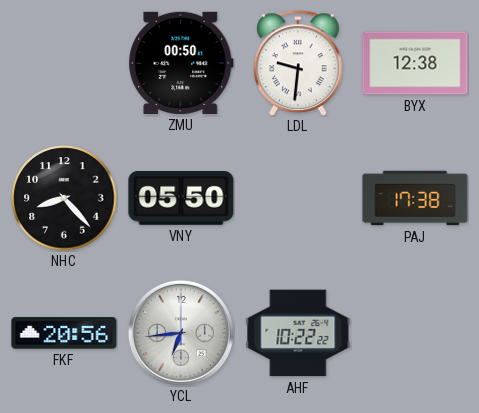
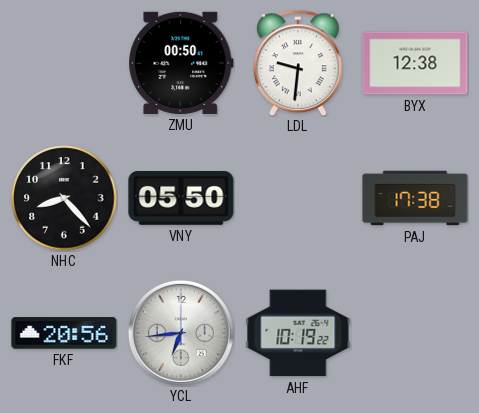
AHF: 10:22 -> 10:19 (298, 333)
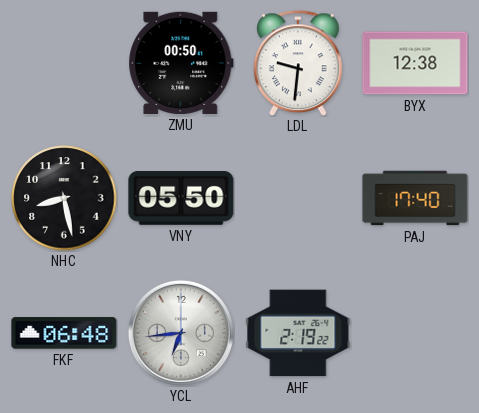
NHC: 8:23 -> 8:28 (64, 198)
PAJ: 17:38 -> 17:40 (415, 198)
FKF: 20:56 -> 06:48 (64, 333)
AHF: 10:19 -> 2:19 (298, 333)
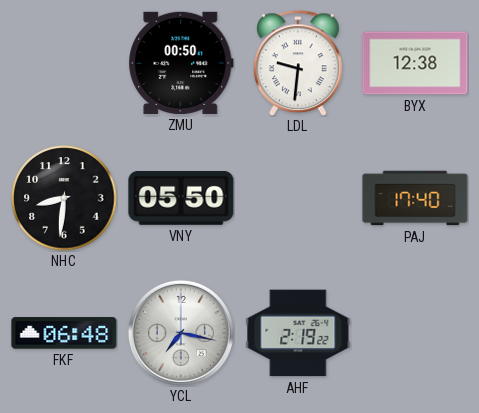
NHC: 8:28 -> 8:31 (64, 198)
YCL: 6:44 -> 7:17 (181, 333)
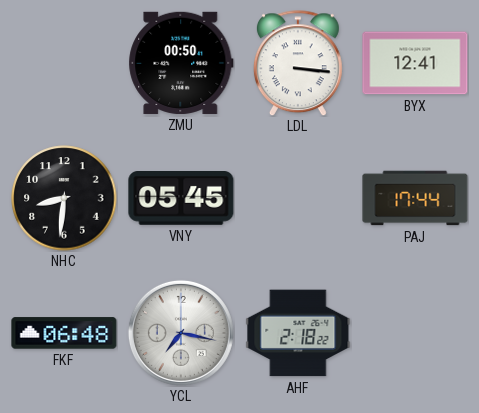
LDL: 9:31 -> 3:16 (298, 63)
BYX: 12:38 -> 12:41 (415, 63)
VNY: 05:50 -> 05:45 (181, 199)
PAJ: 17:40 -> 17:44 (415, 198)
AHF: 2:19 -> 2:18 (298, 333)
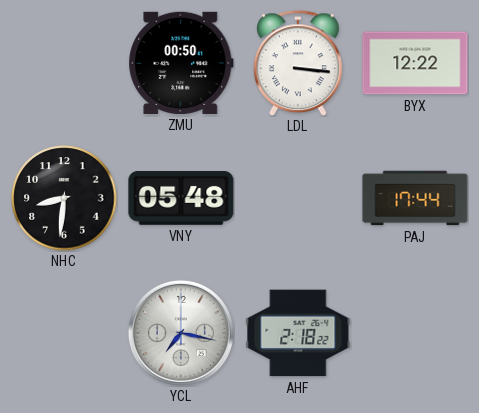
BYX: 12:41 -> 12:22 (415, 63)
VNY: 05:45 -> 05:48 (181, 199)
FKF: 06:48 -> none (64, 333)
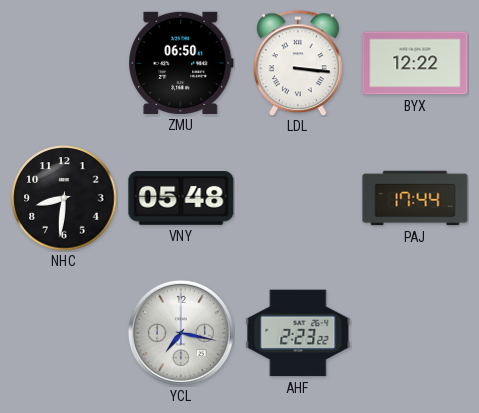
ZMU: 00:50 -> 06:50 (181, 63)
AHF: 2:18 -> 2:23 (298, 333)
